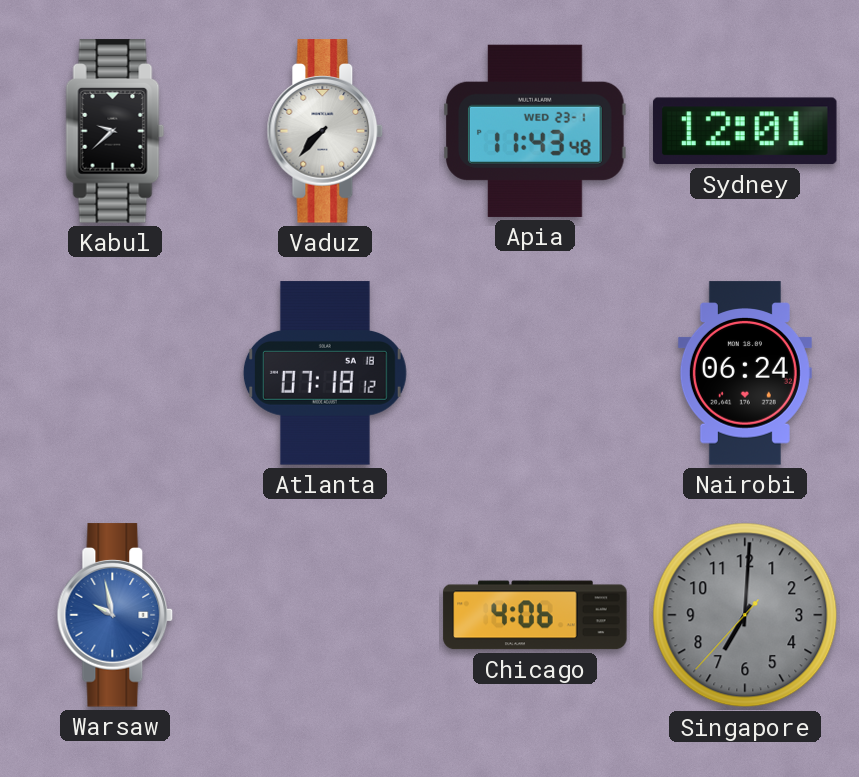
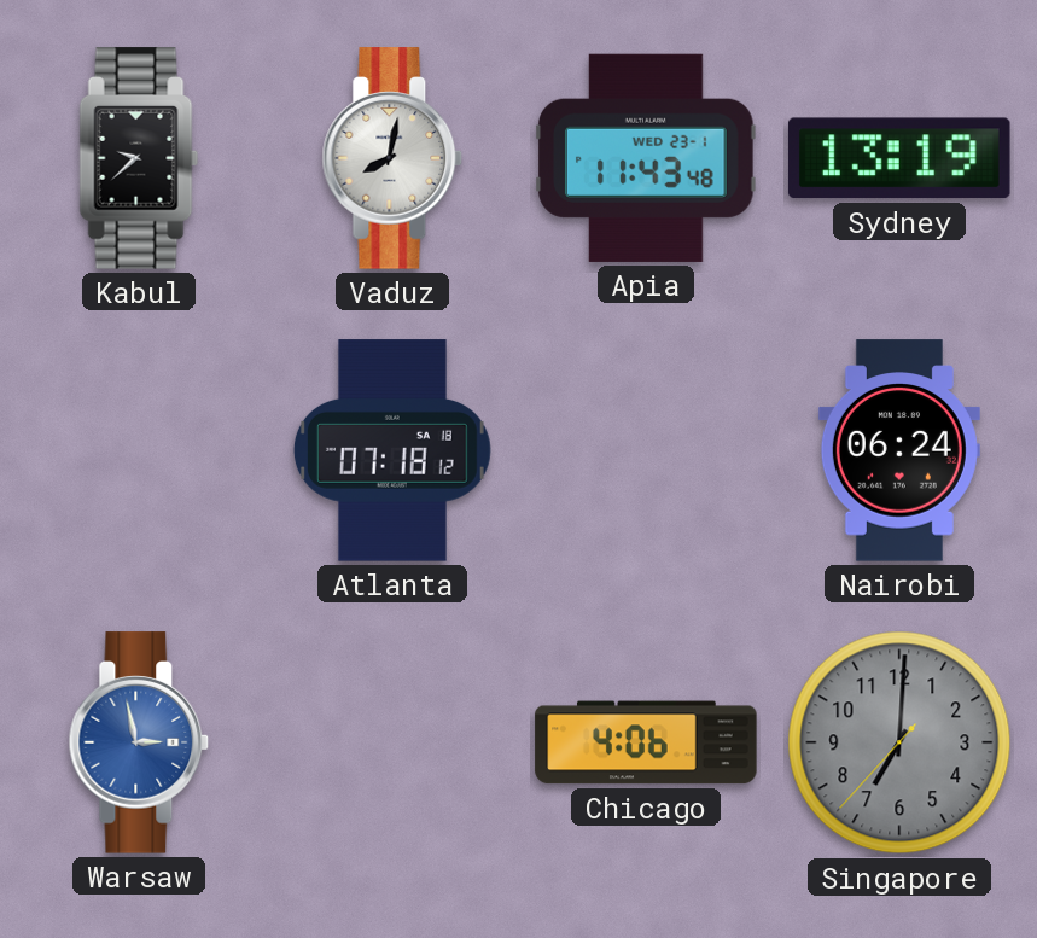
Vaduz: 7:37 -> 8:02 (392, 158)
Sydney: 12:01 -> 13:19 (899, 158)
Warsaw: 9:58 -> 2:58 (139, 742)
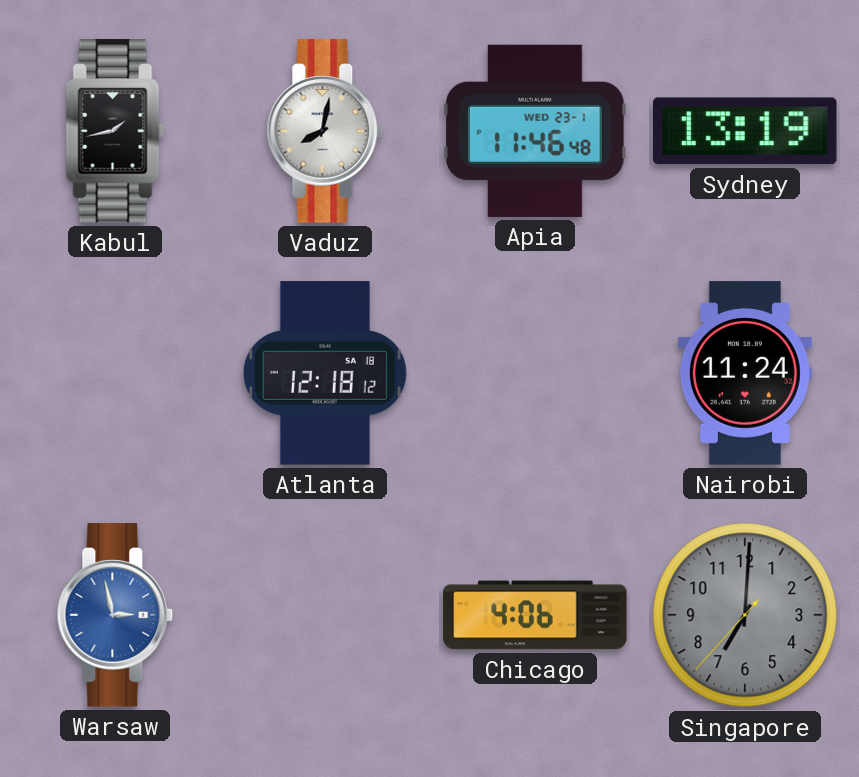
Kabul: 9:38 -> 1:43 (115, 131)
Apia: 11:43 -> 11:46 (535, 131)
Atlanta: 07:18 -> 12:18 (325, 373)
Nairobi: 06:24 -> 11:24 (745, 373)
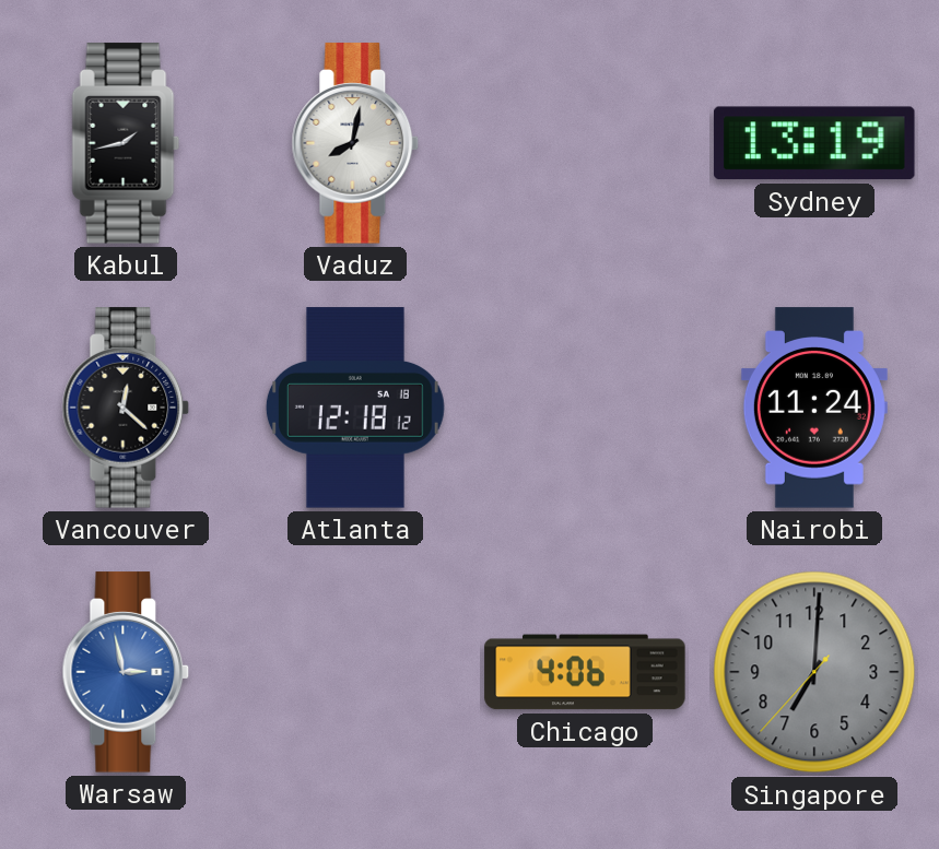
Apia: 11:46 -> none (535, 131)
Vancouver: none -> 12:22 (126, 408)
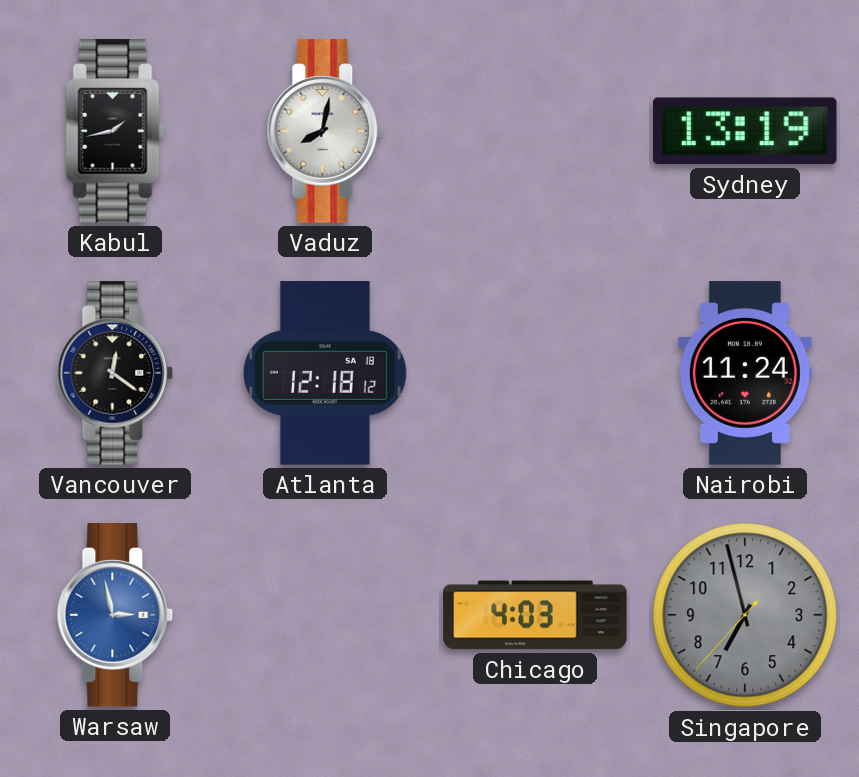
Vancouver: 12:22 -> 12:21 (115, 373)
Chicago: 4:06 -> 4:03 (535, 615)
Singapore: 7:00 -> 6:57 (745, 615)
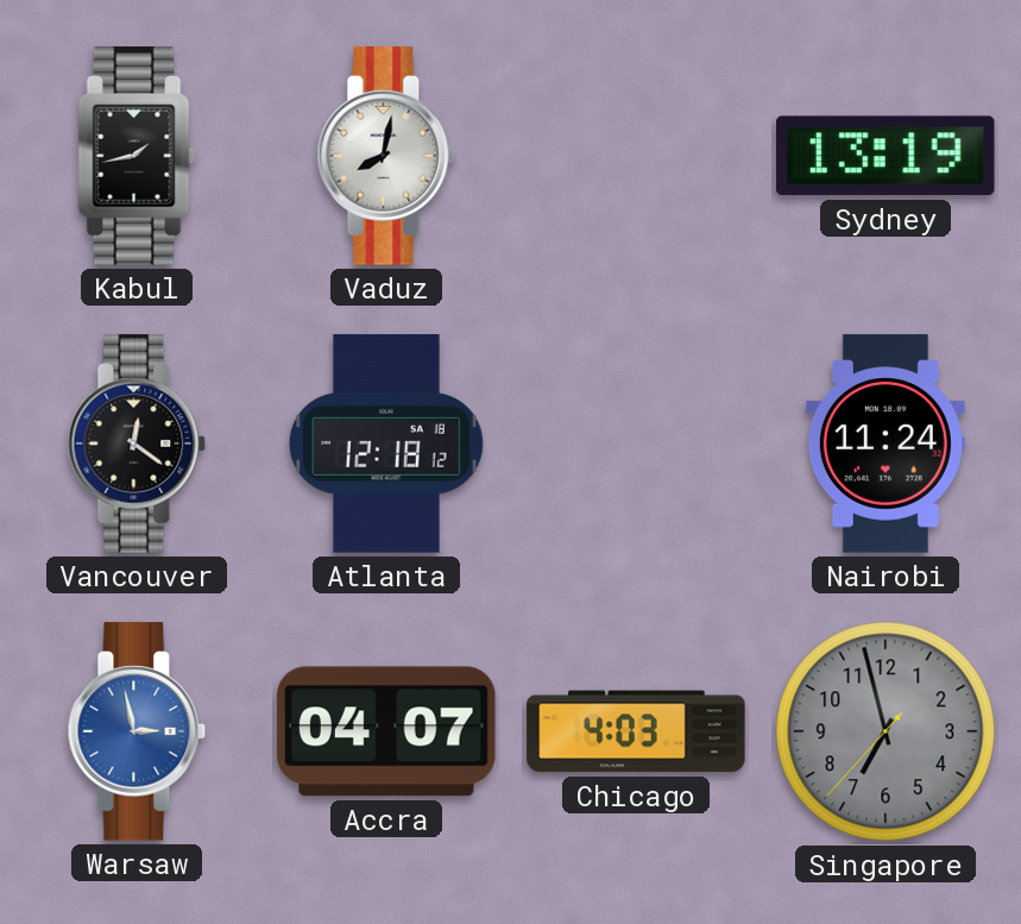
Accra: none -> 04:07 (386, 731)
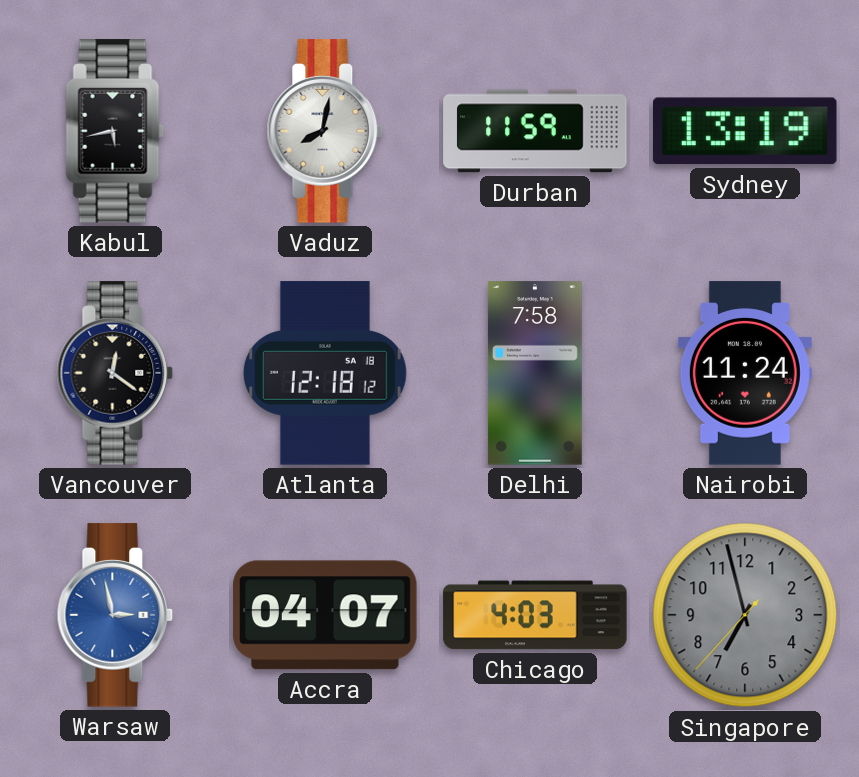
Kabul: 1:43 -> 5:43 (115, 131)
Durban: none -> 11:59 (535, 131)
Delhi: none -> 7:58 (535, 373)
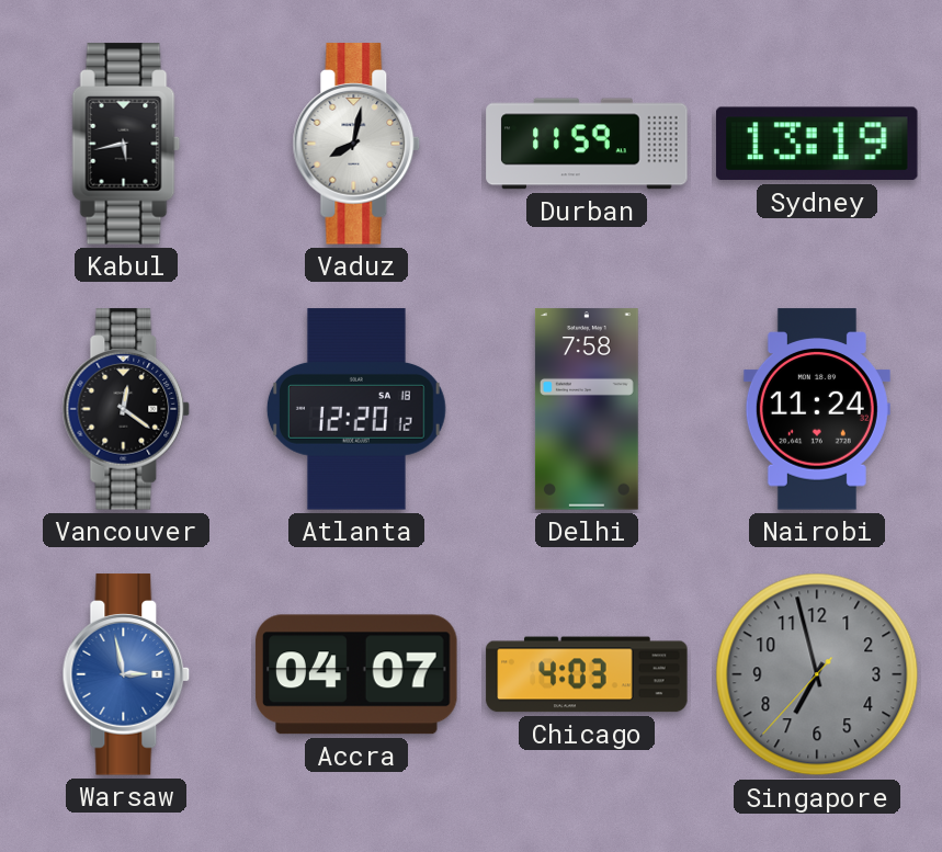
Atlanta: 12:18 -> 12:20 (356, 409)
